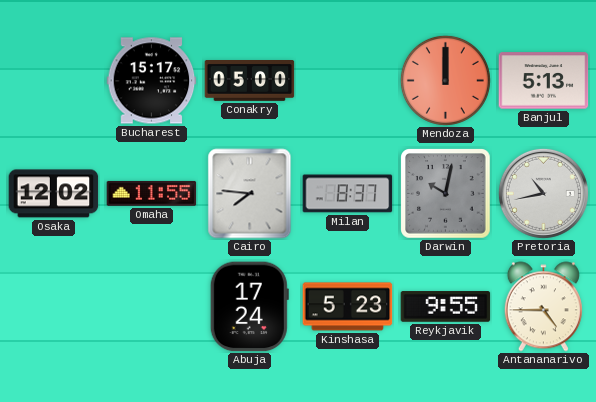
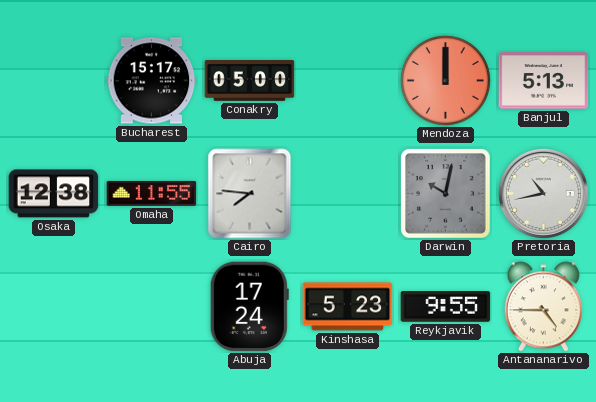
Osaka: 12:02 -> 12:38 (54, 194)
Milan: 8:37 -> none (348, 194)
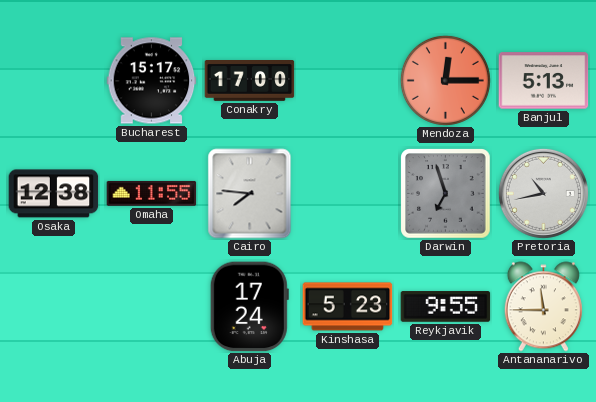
Conakry: 05:00 -> 17:00 (250, 81)
Mendoza: 12:00 -> 12:15 (445, 80)
Darwin: 10:02 -> 6:57 (446, 194)
Antananarivo: 4:45 -> 11:45 (543, 307)
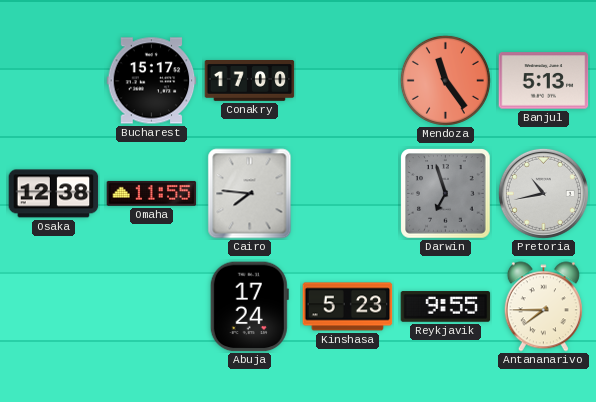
Mendoza: 12:15 -> 11:24 (445, 80)
Antananarivo: 11:45 -> 7:45 (543, 307)
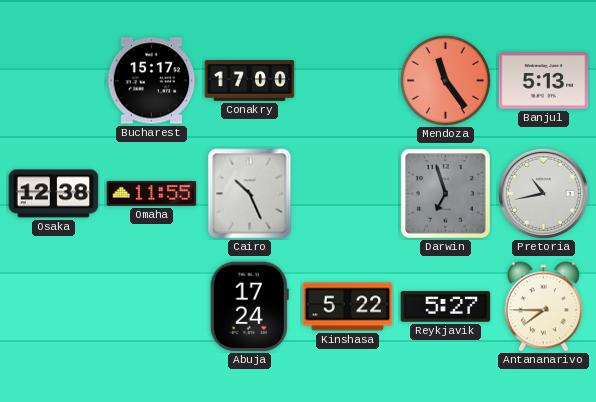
Cairo: 7:46 -> 10:26 (250, 194)
Kinshasa: 5:23 -> 5:22 (348, 307)
Reykjavik: 9:55 -> 5:27 (446, 307)
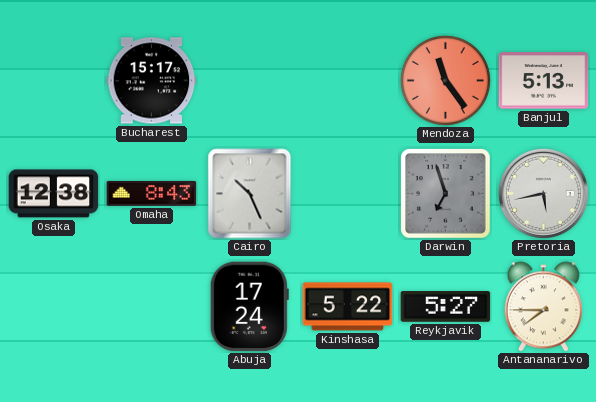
Conakry: 17:00 -> none (250, 81)
Omaha: 11:55 -> 8:43 (152, 193)
Pretoria: 10:43 -> 5:43 (543, 193)
